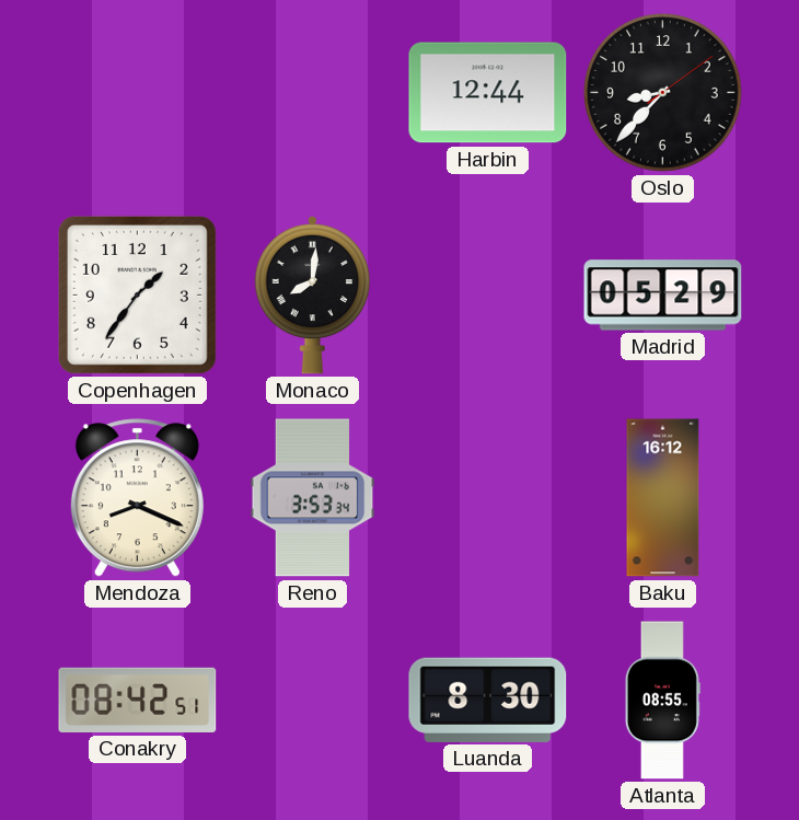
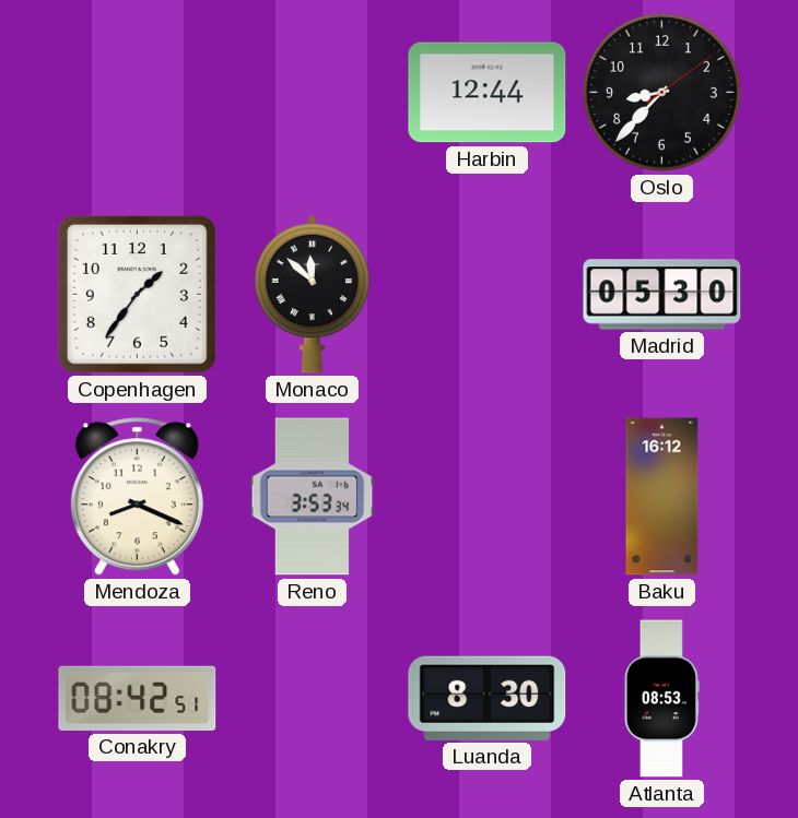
Monaco: 8:01 -> 11:52 (313, 294)
Madrid: 05:29 -> 05:30 (662, 295)
Atlanta: 08:55 -> 08:53 (661, 699)
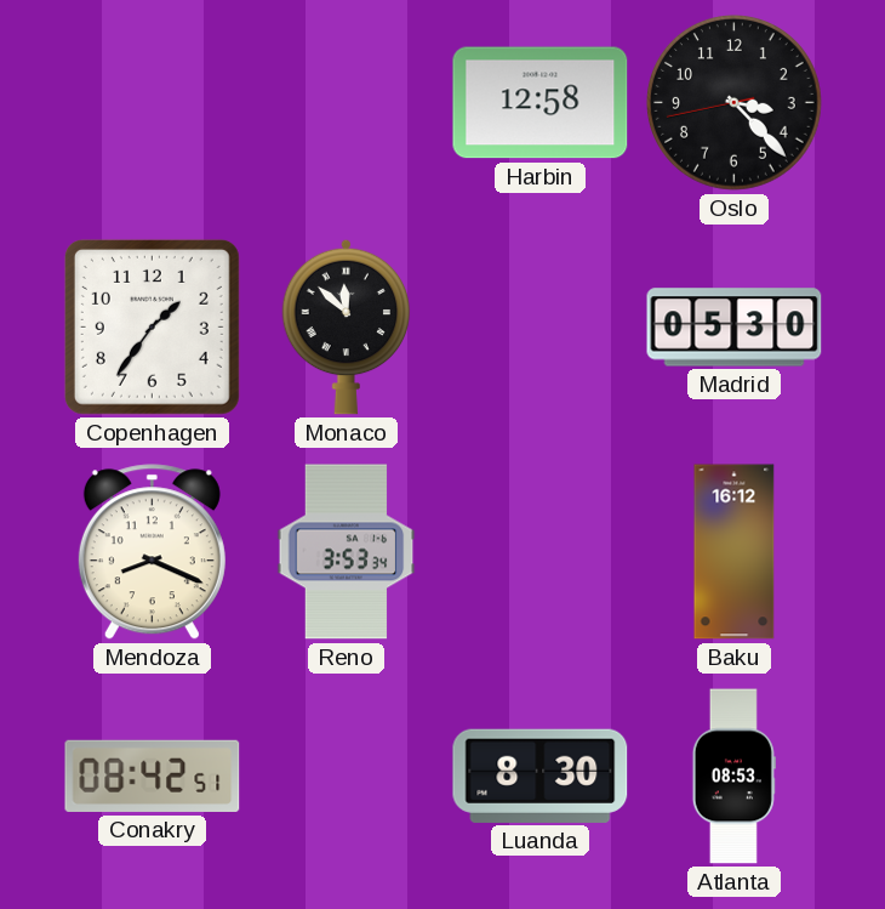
Harbin: 12:44 -> 12:58 (541, 103)
Oslo: 8:37 -> 3:22 (735, 103)
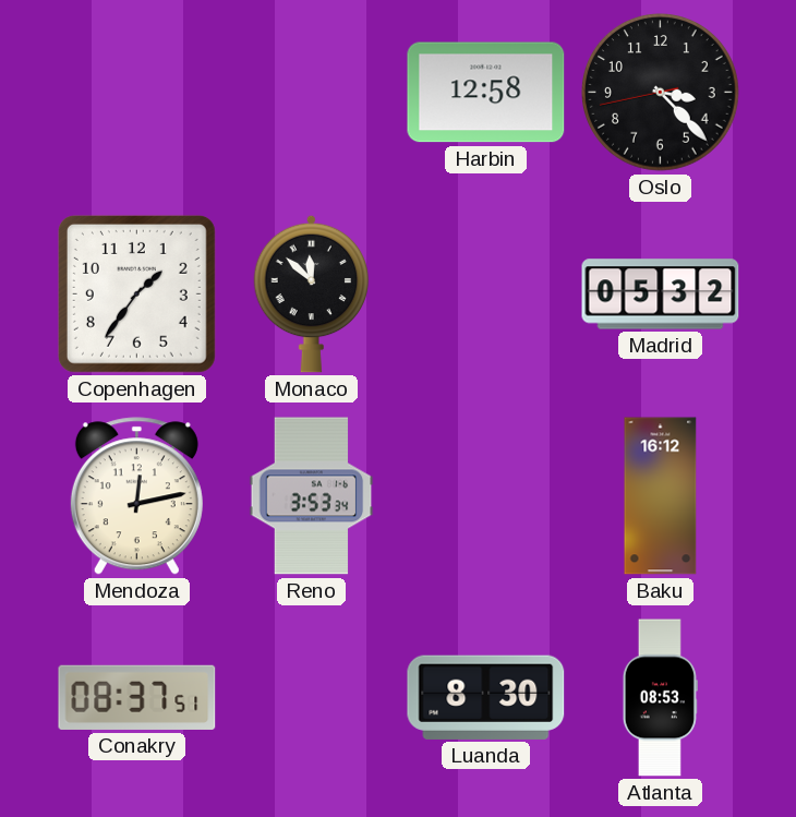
Madrid: 05:30 -> 05:32 (661, 295)
Mendoza: 8:19 -> 12:13 (136, 496)
Conakry: 08:42 -> 08:37 (137, 697)
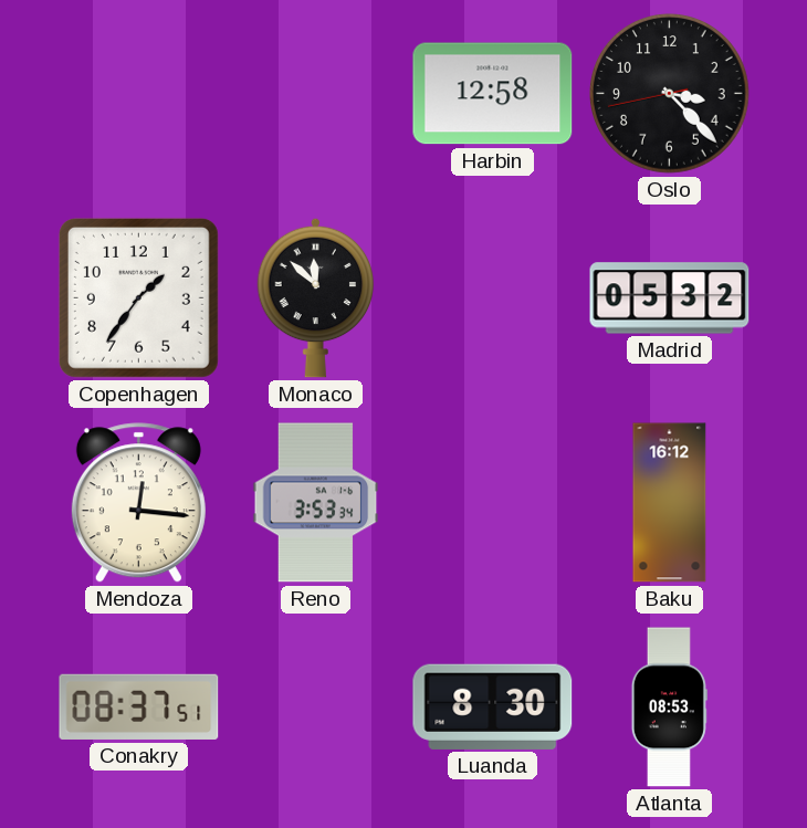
Mendoza: 12:13 -> 12:16 (138, 503)
